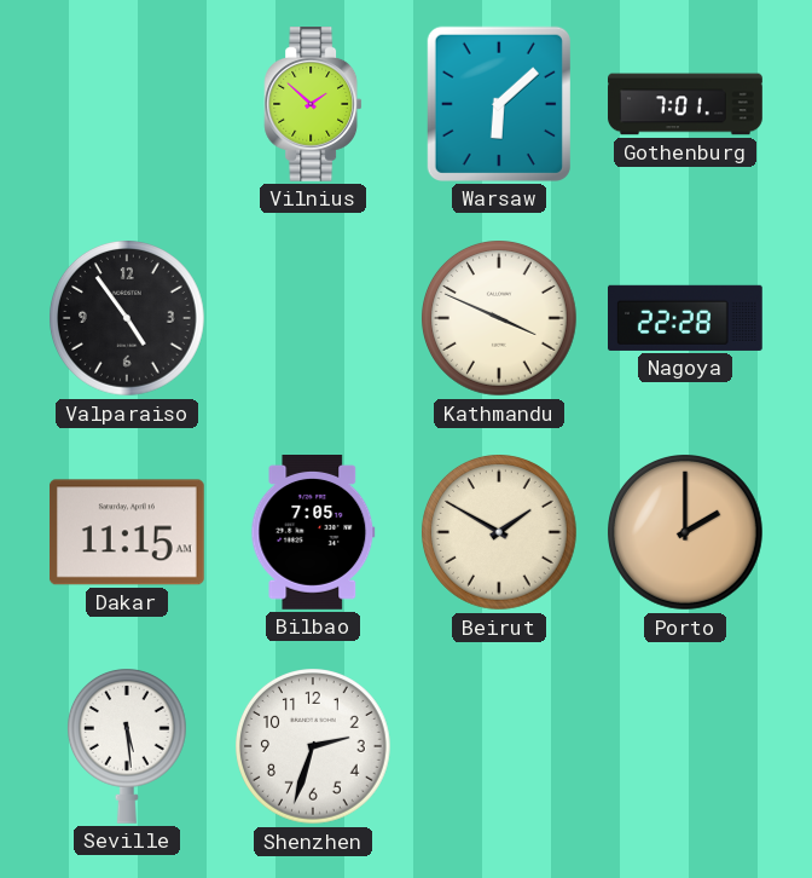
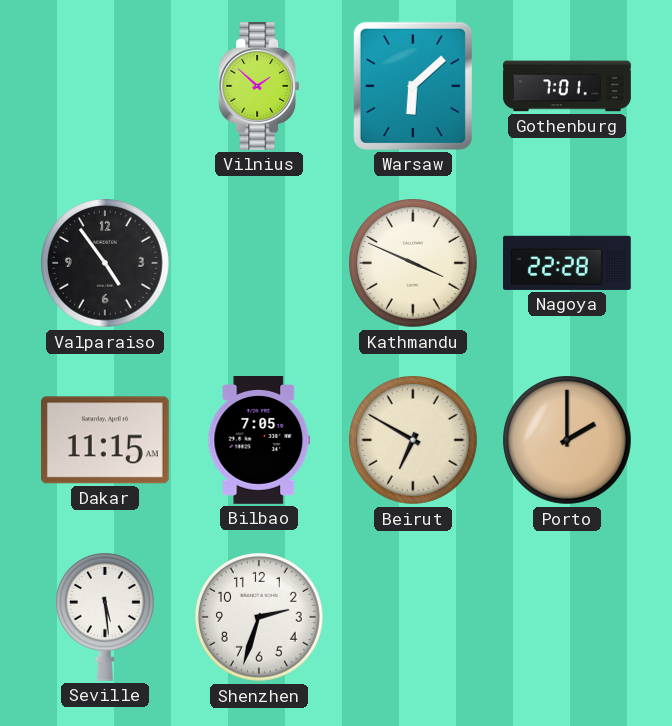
Beirut: 1:50 -> 6:50 (414, 441)
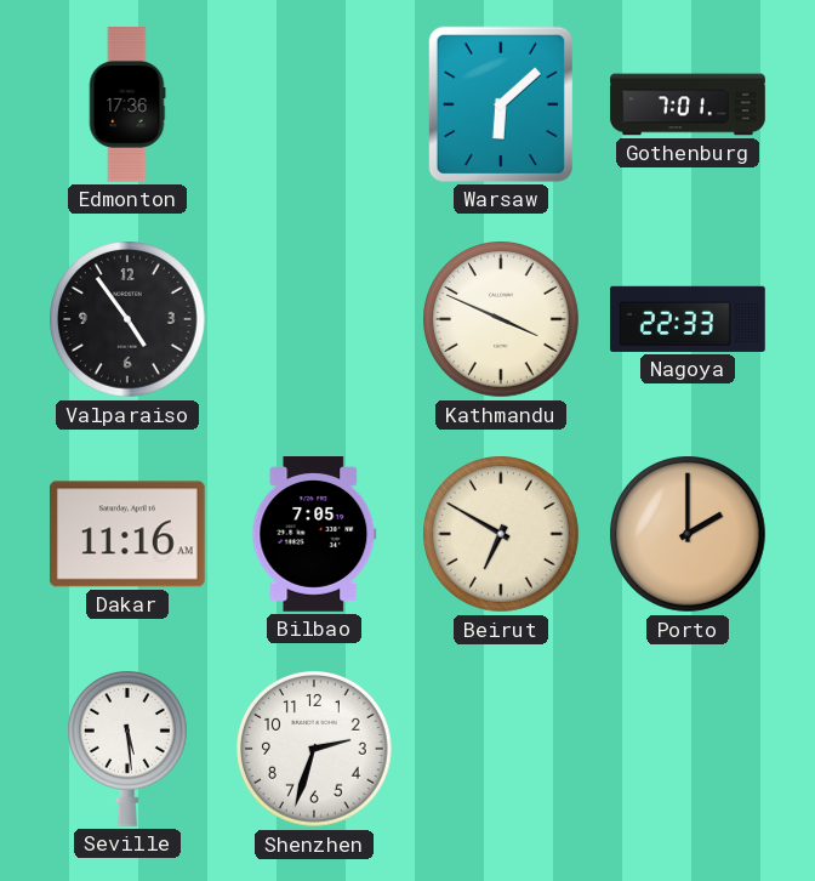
Edmonton: none -> 17:36 (127, 104)
Vilnius: 1:52 -> none (259, 87)
Nagoya: 22:28 -> 22:33 (689, 319)
Dakar: 11:15 -> 11:16 (127, 534)
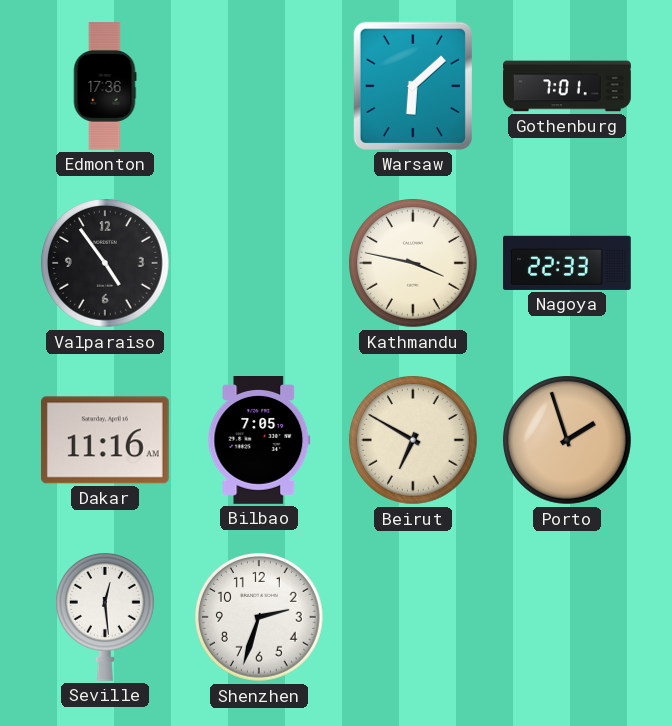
Kathmandu: 3:49 -> 3:47 (414, 264)
Porto: 2:00 -> 1:57 (568, 441)
Seville: 5:29 -> 12:29 (105, 617)
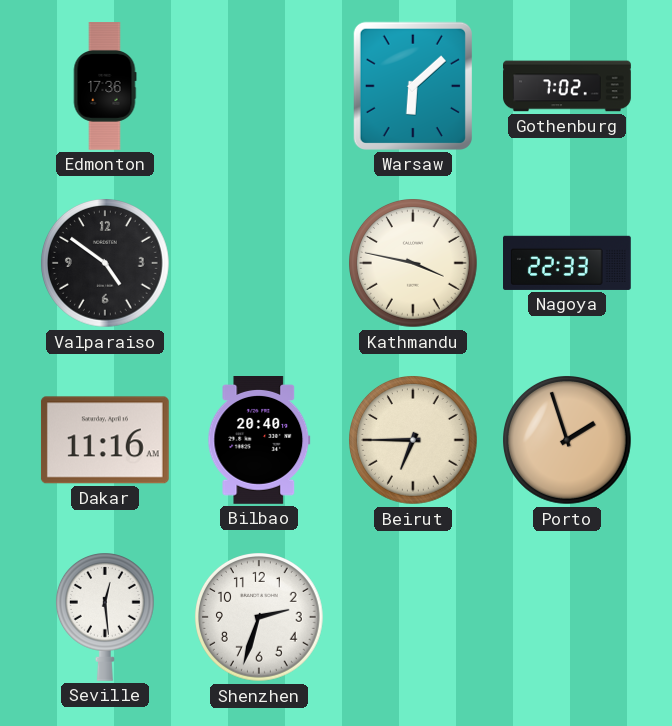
Gothenburg: 7:01 -> 7:02 (567, 86)
Valparaiso: 4:54 -> 4:51 (106, 264)
Bilbao: 7:05 -> 20:40 (259, 441)
Beirut: 6:50 -> 6:45 (414, 441)
